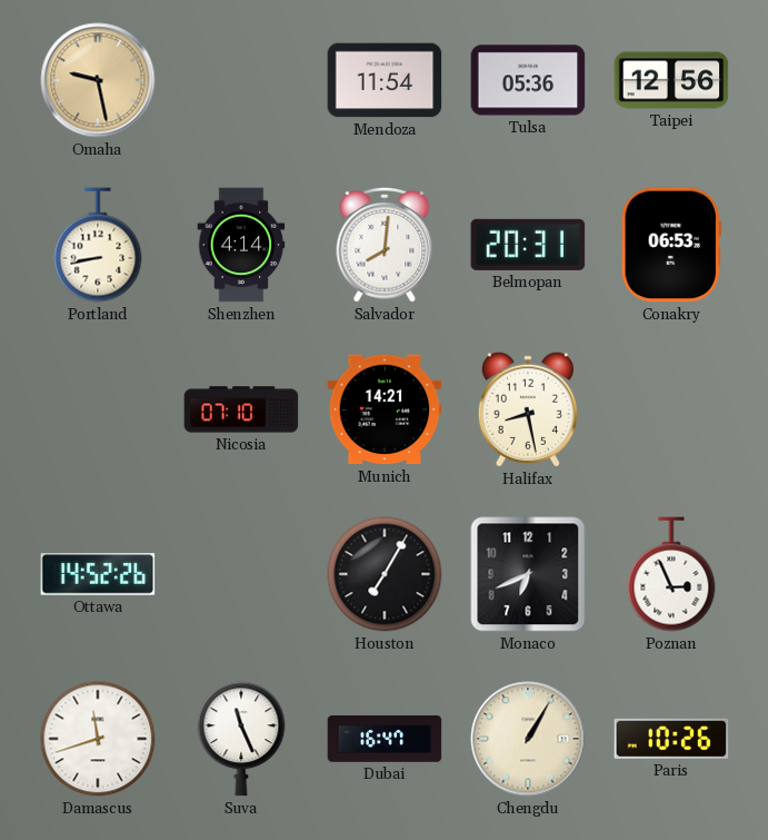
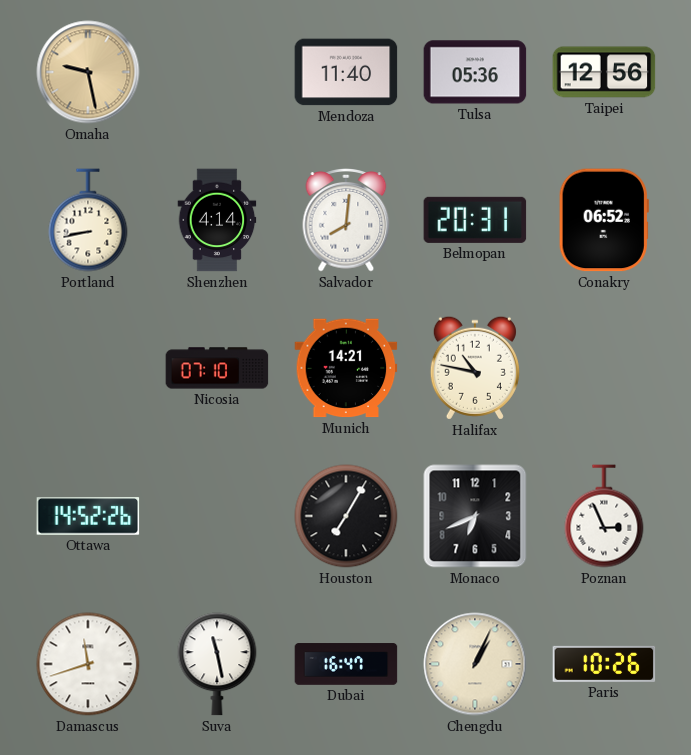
Mendoza: 11:54 -> 11:40 (346, 72)
Conakry: 06:53 -> 06:52 (604, 220)
Halifax: 8:28 -> 10:47 (475, 368)
Suva: 11:26 -> 11:28 (217, 664)
Chengdu: 1:05 -> 1:04 (475, 664)
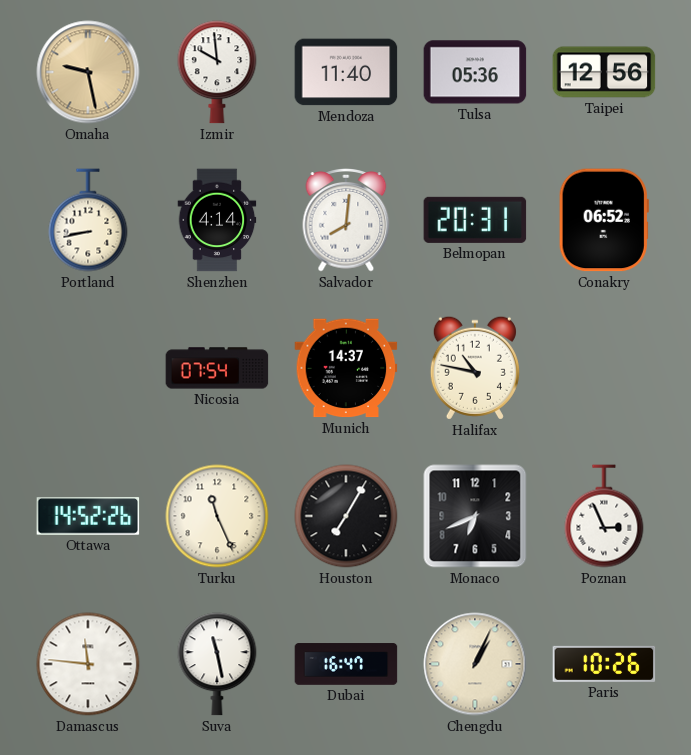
Izmir: none -> 9:59 (217, 72)
Nicosia: 07:10 -> 07:54 (217, 368)
Munich: 14:21 -> 14:37 (346, 368)
Turku: none -> 11:26 (217, 516)
Damascus: 11:42 -> 11:46 (88, 664)
